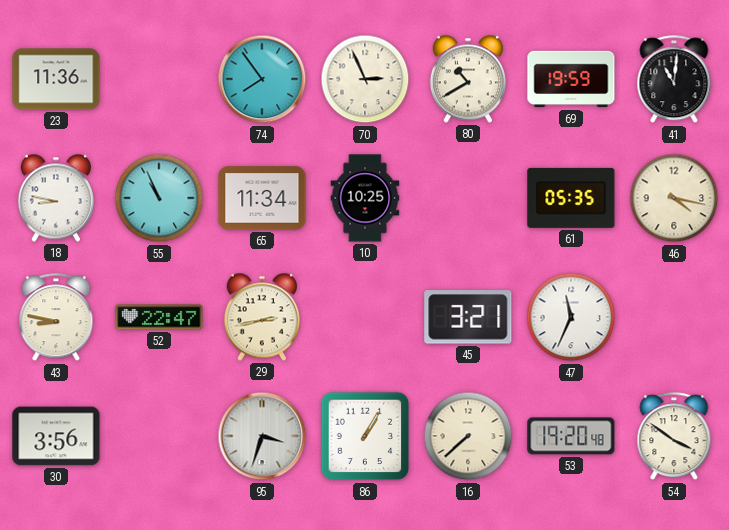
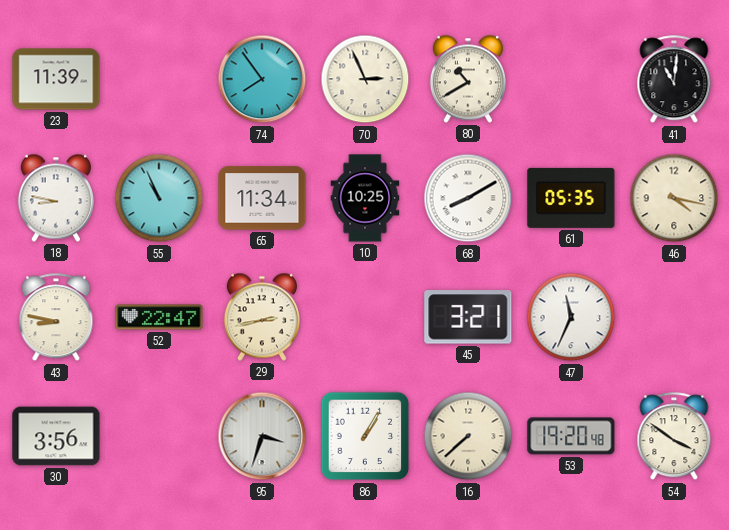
23: 11:36 -> 11:39 (56, 79)
69: 19:59 -> none (571, 79)
68: none -> 8:10 (468, 198)
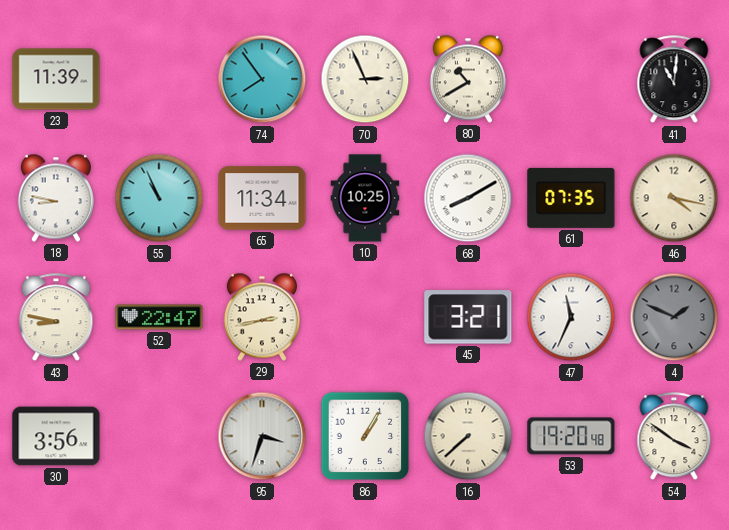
61: 05:35 -> 07:35 (571, 198)
4: none -> 1:49 (674, 317)
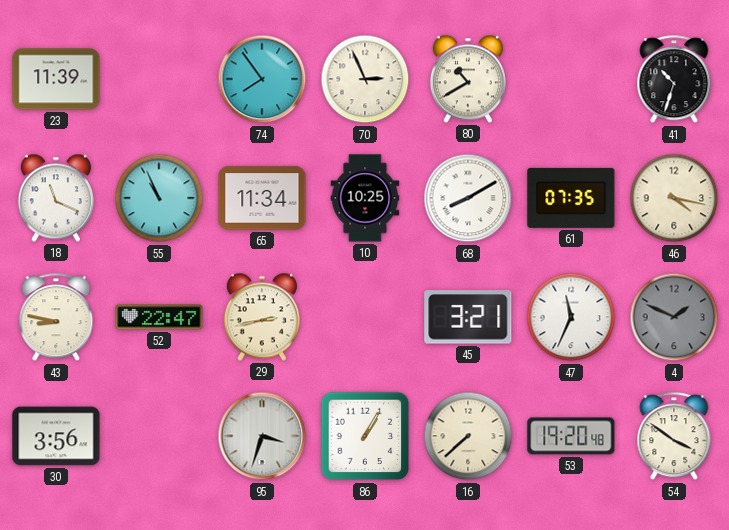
41: 11:01 -> 10:33 (674, 80)
18: 8:47 -> 11:19 (56, 198)
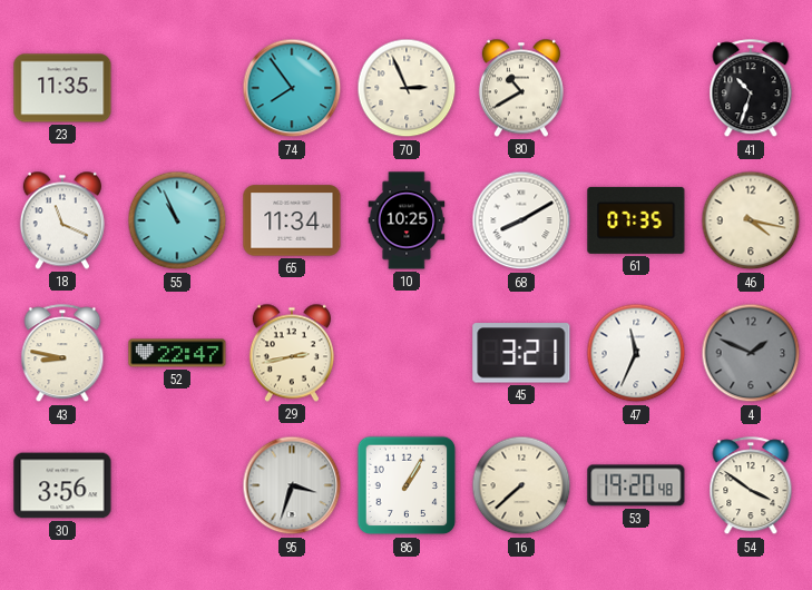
23: 11:39 -> 11:35 (62, 88)
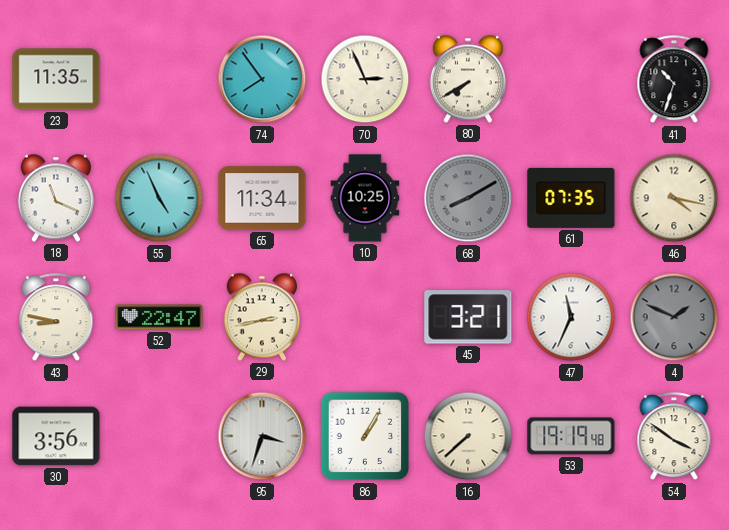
80: 10:40 -> 7:40 (468, 79)
55: 10:56 -> 4:56 (159, 198)
68 dial: white -> grey (468, 198)
53: 19:20 -> 19:19 (571, 436)
